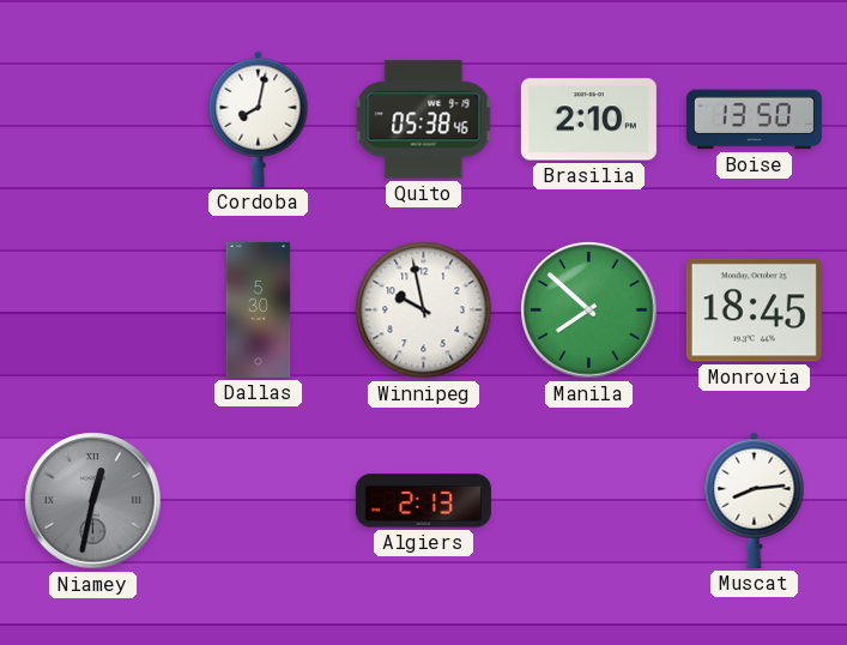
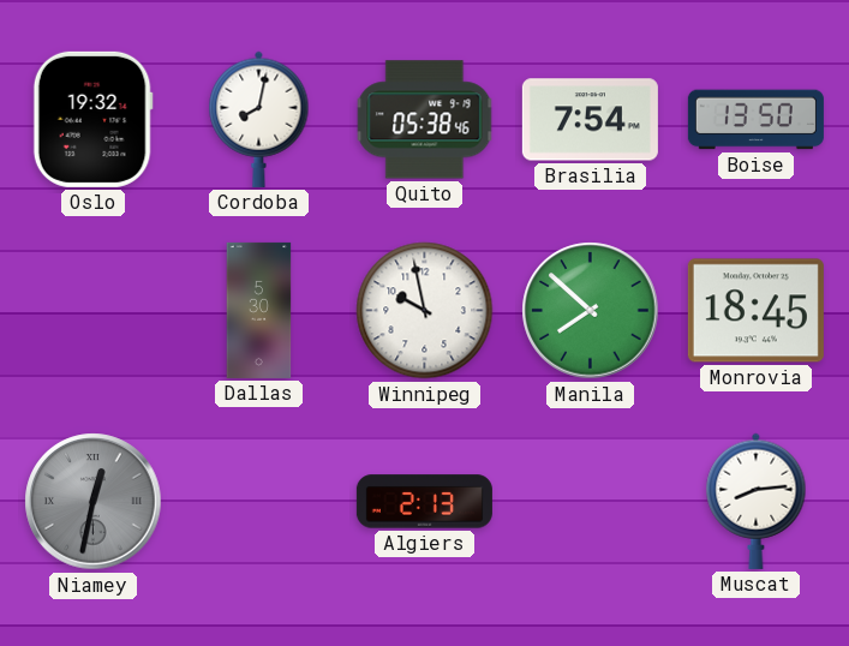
Oslo: none -> 19:32 (92, 119)
Brasilia: 2:10 -> 7:54 (590, 120)
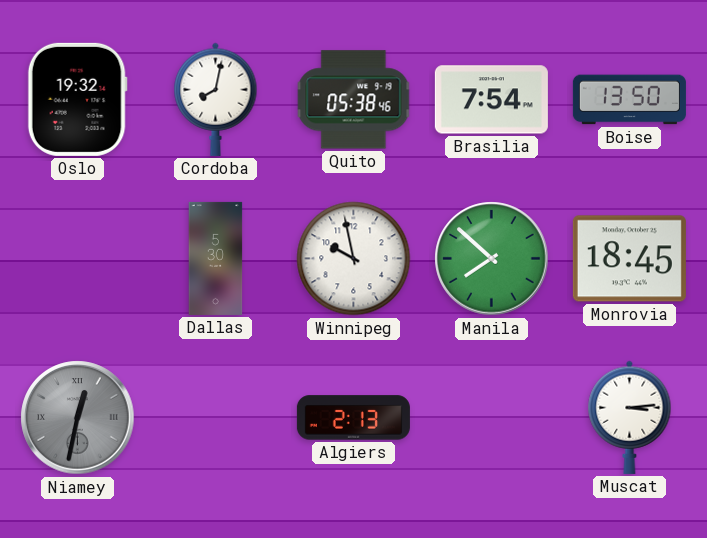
Muscat: 8:14 -> 3:14 (630, 417)
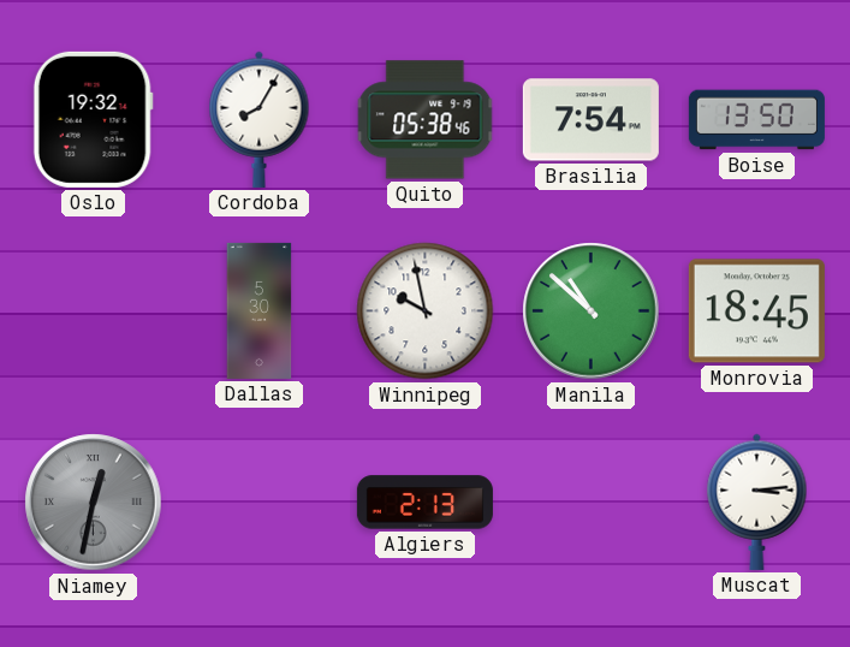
Cordoba: 8:02 -> 8:05 (260, 119)
Manila: 7:52 -> 10:52 (592, 311)
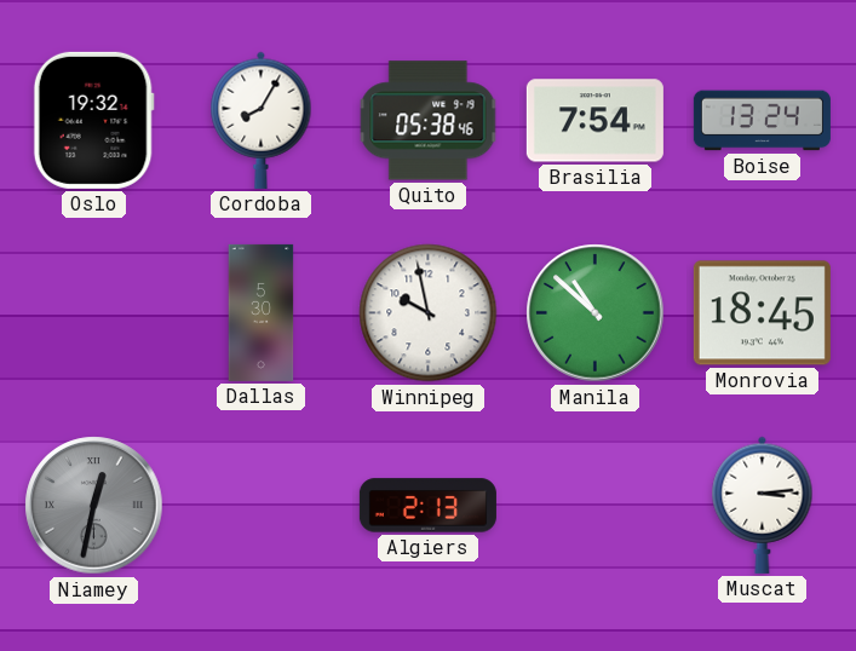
Boise: 13:50 -> 13:24 (762, 121)
